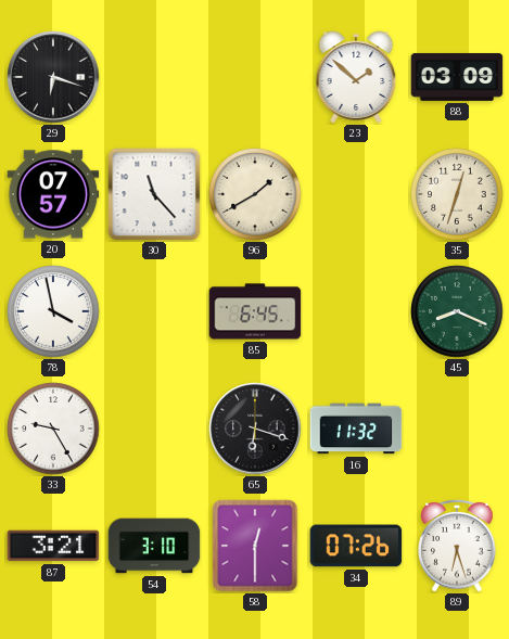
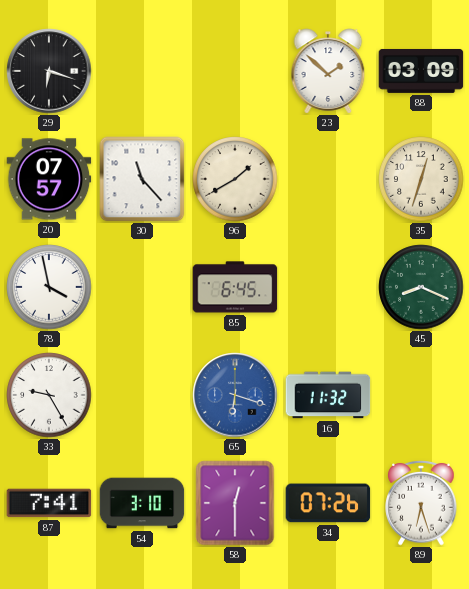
65 dial: black -> blue (235, 395)
87: 3:21 -> 7:41 (49, 503)
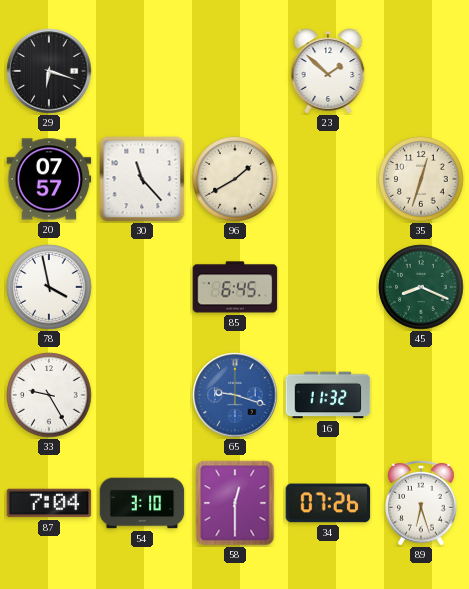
88: 03:09 -> none (421, 71)
65: 6:18 -> 9:18 (235, 395)
87: 7:41 -> 7:04 (49, 503)
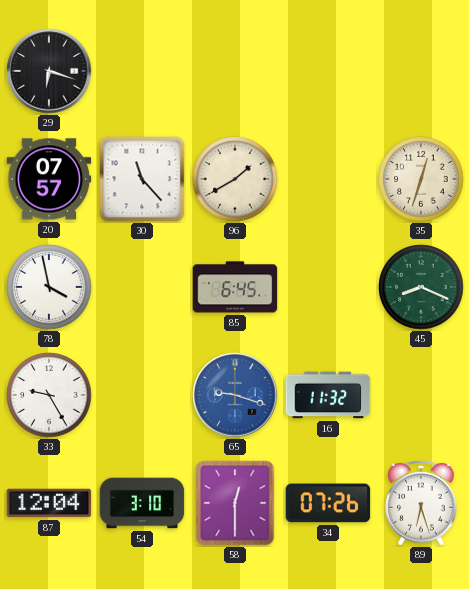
23: 1:52 -> none (328, 71)
87: 7:04 -> 12:04 (49, 503)
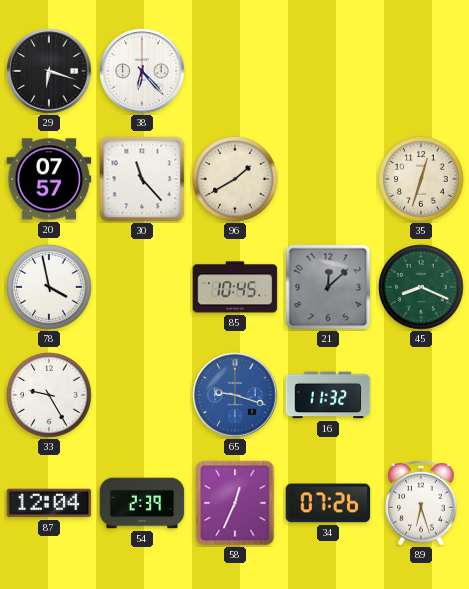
38: none -> 6:23 (142, 71)
85: 6:45 -> 10:45 (235, 287)
21: none -> 12:08 (328, 287)
54: 3:10 -> 2:39 (142, 503)
58: 12:30 -> 12:34 (235, 503)
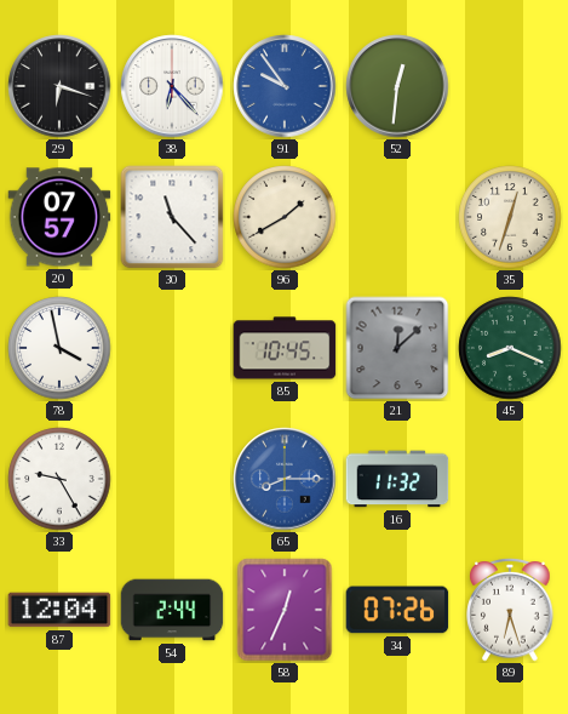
91: none -> 9:54 (285, 86)
52: none -> 12:31 (397, 86)
65: 9:18 -> 8:15 (285, 479)
54: 2:39 -> 2:44 (172, 610)
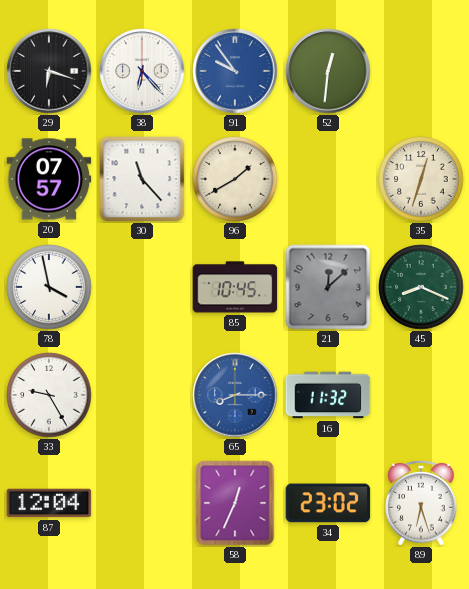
54: 2:44 -> none (172, 610)
34: 07:26 -> 23:02 (328, 503)
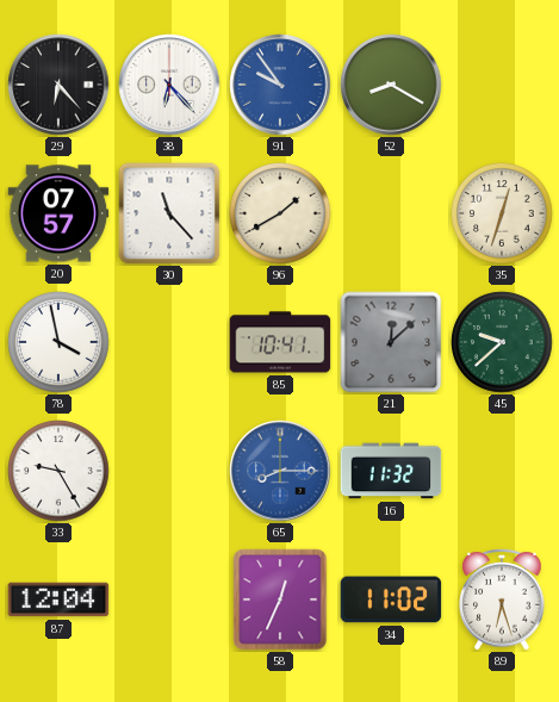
29: 6:18 -> 6:23 (58, 85)
52: 12:31 -> 8:20 (391, 85)
85: 10:45 -> 10:41 (280, 342)
45: 8:19 -> 9:38 (502, 342)
34: 23:02 -> 11:02 (391, 600)
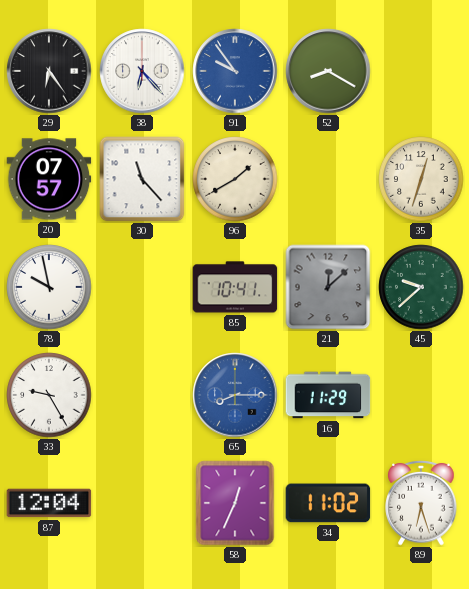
29: 6:23 -> 6:24 (49, 71)
78: 3:58 -> 9:58 (49, 287)
16: 11:32 -> 11:29 (328, 395)
